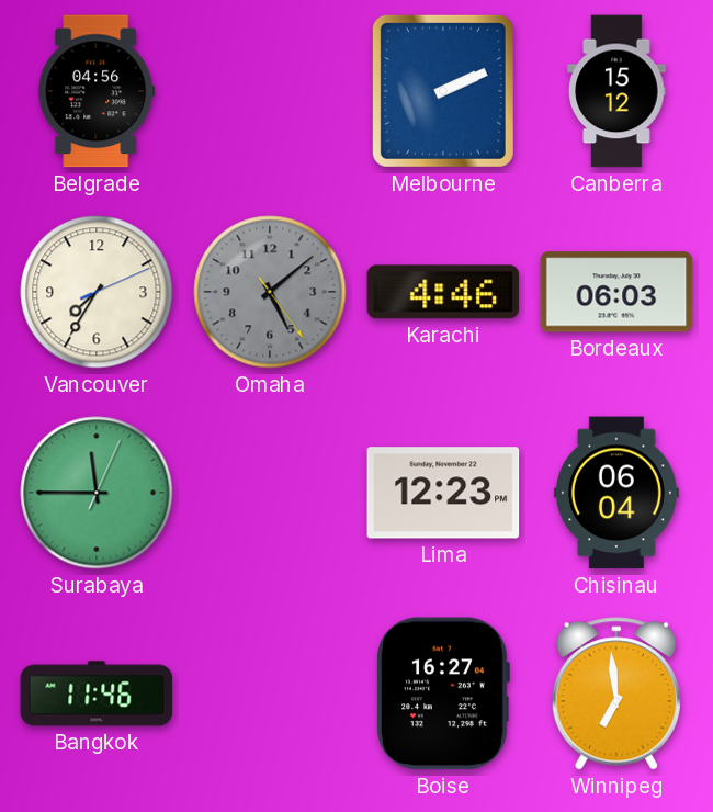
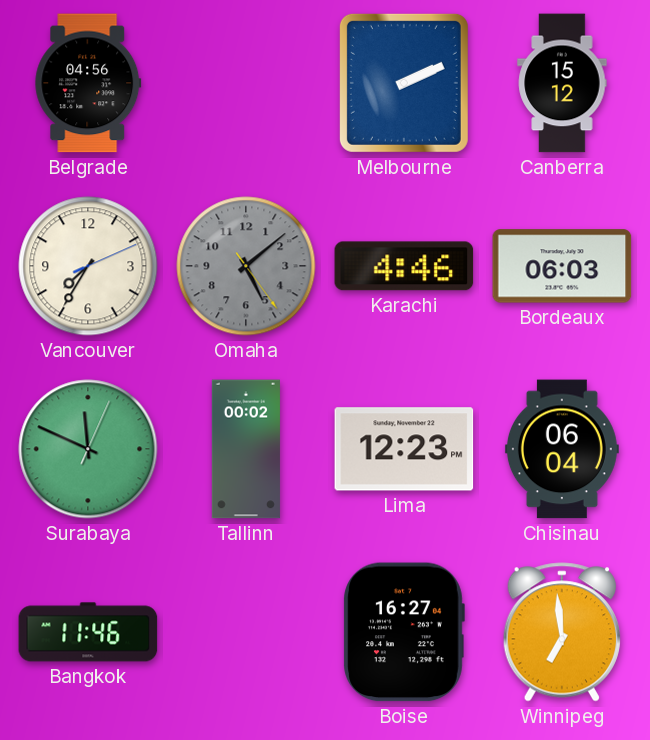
Surabaya: 11:45 -> 11:49 (88, 449)
Tallinn: none -> 00:02 (246, 449)
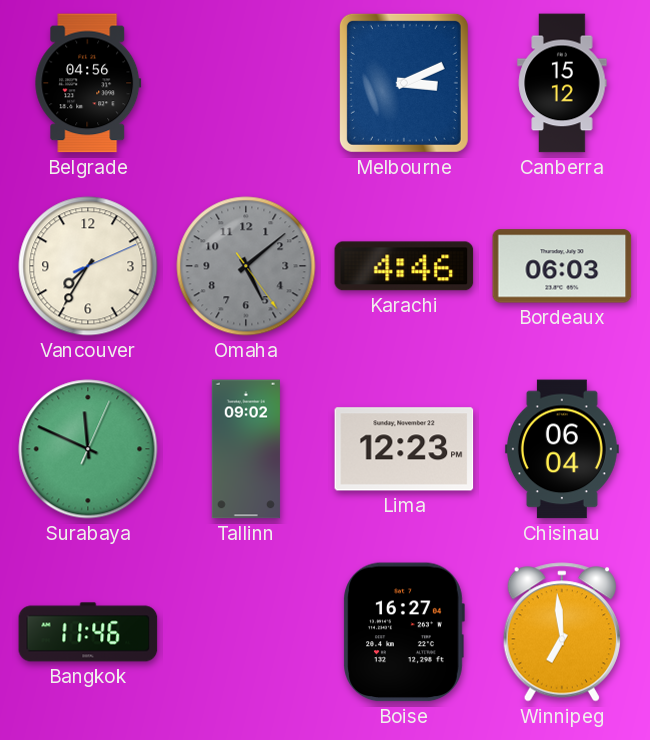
Melbourne: 2:11 -> 3:11 (404, 83)
Tallinn: 00:02 -> 09:02 (246, 449)
